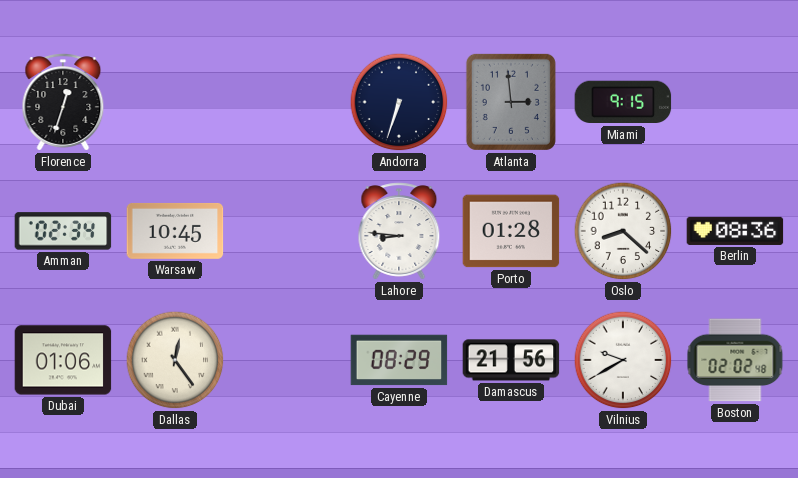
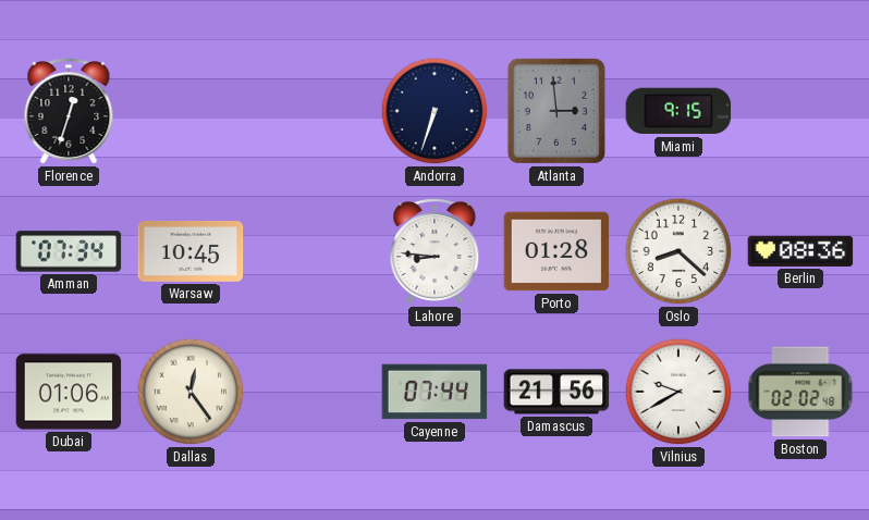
Amman: 02:34 -> 07:34 (69, 251)
Cayenne: 08:29 -> 07:44 (434, 392)
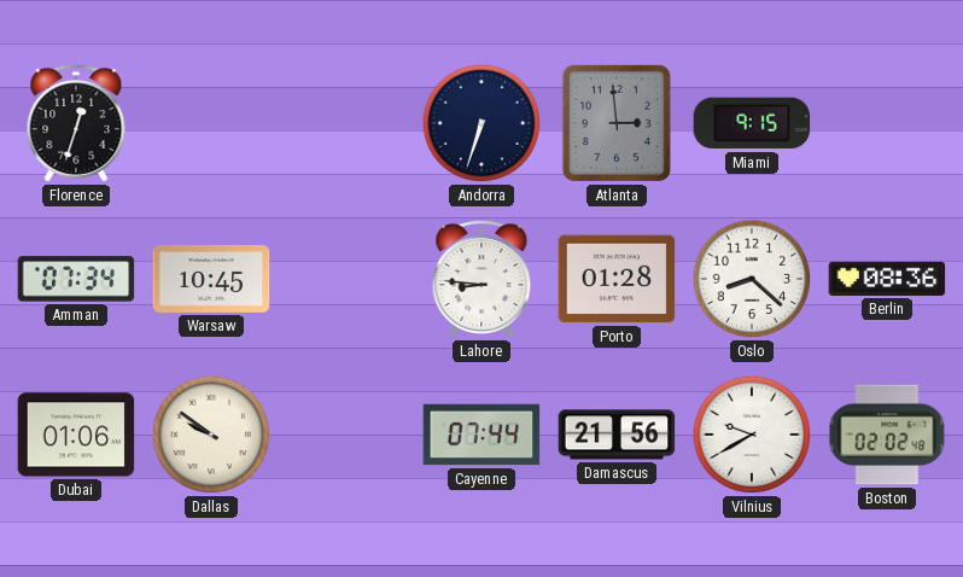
Dallas: 12:24 -> 9:51 (211, 435)
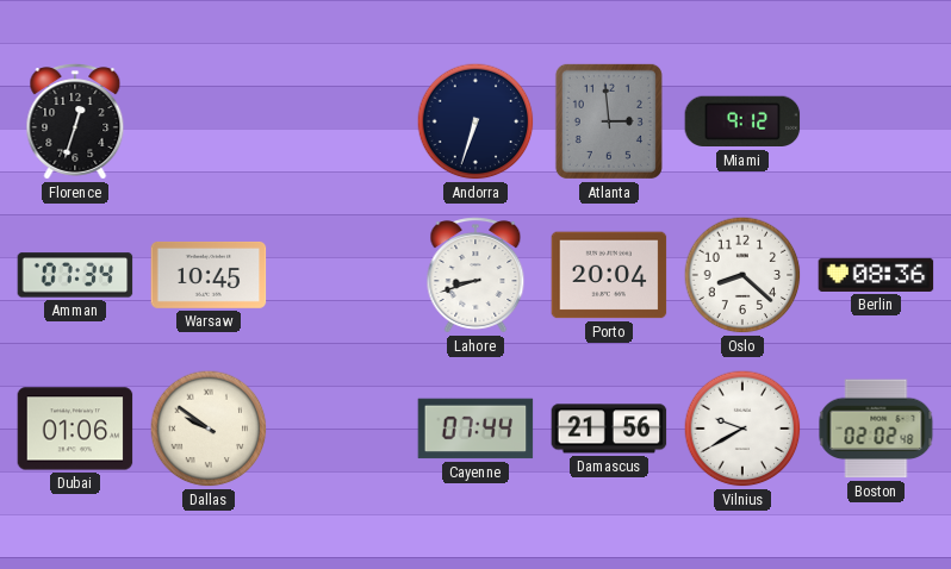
Miami: 9:15 -> 9:12 (742, 121)
Lahore: 8:46 -> 8:42 (475, 275)
Porto: 01:28 -> 20:04 (609, 275)
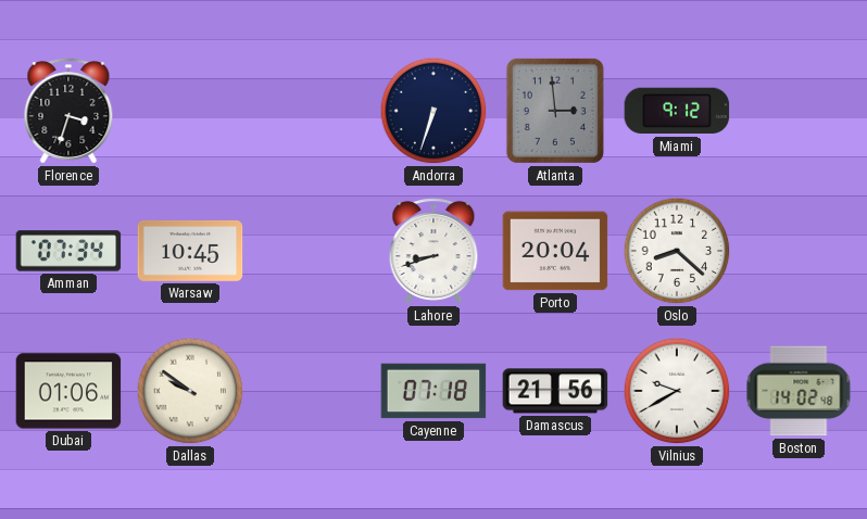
Florence: 12:33 -> 3:33 (68, 111)
Berlin: 08:36 -> none (876, 275)
Cayenne: 07:44 -> 07:18 (434, 391)
Boston: 02:02 -> 14:02 (799, 391)
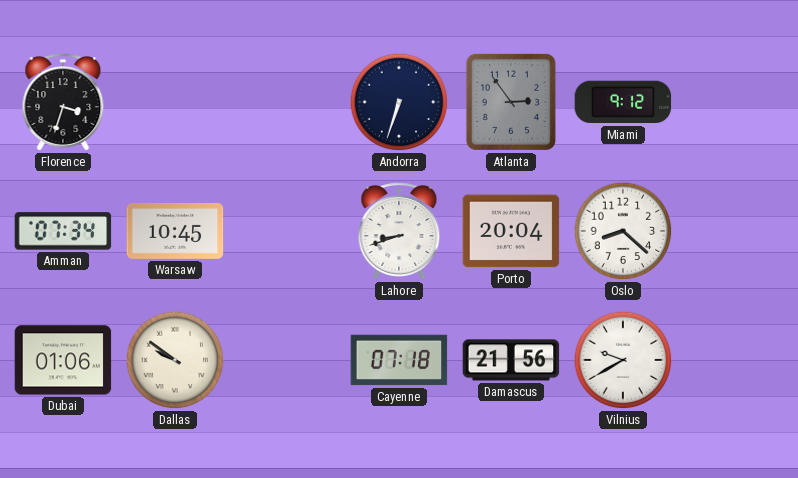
Atlanta: 2:59 -> 2:54 (511, 102)
Boston: 14:02 -> none (799, 391)
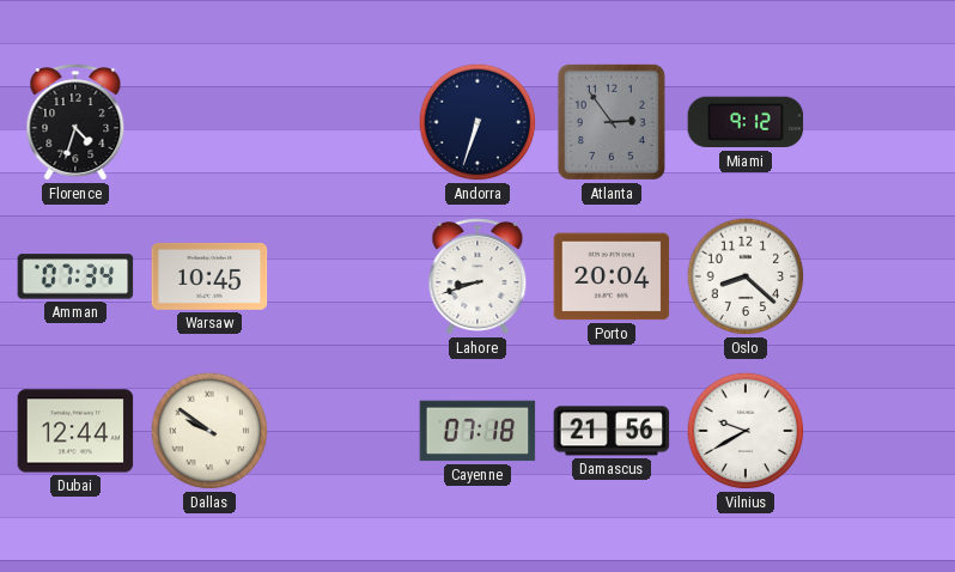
Florence: 3:33 -> 4:33 (75, 122)
Dubai: 01:06 -> 12:44 (75, 431)
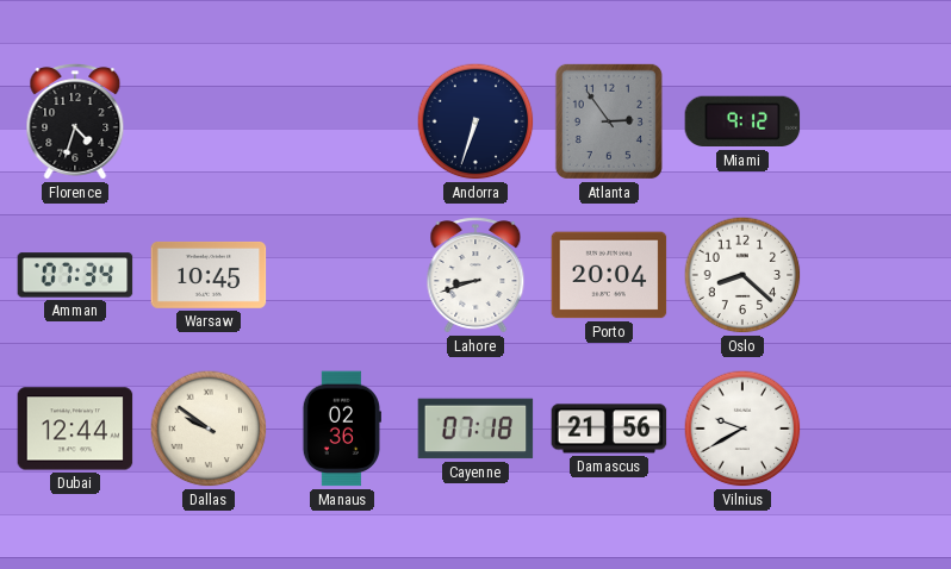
Manaus: none -> 02:36 (342, 429)
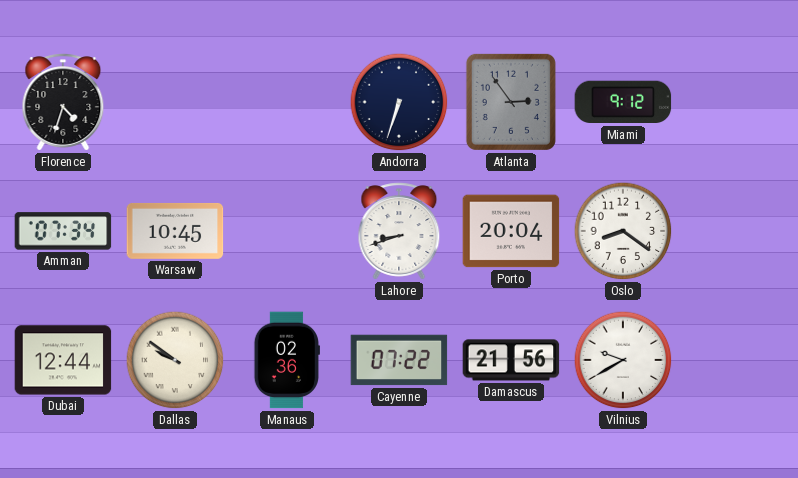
Oslo: 8:22 -> 8:21 (623, 231)
Cayenne: 07:18 -> 07:22 (399, 360)
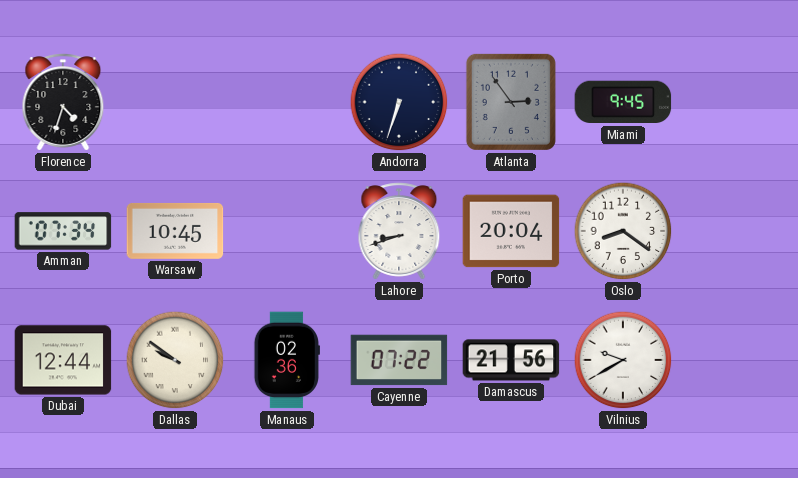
Miami: 9:12 -> 9:45 (623, 102)
